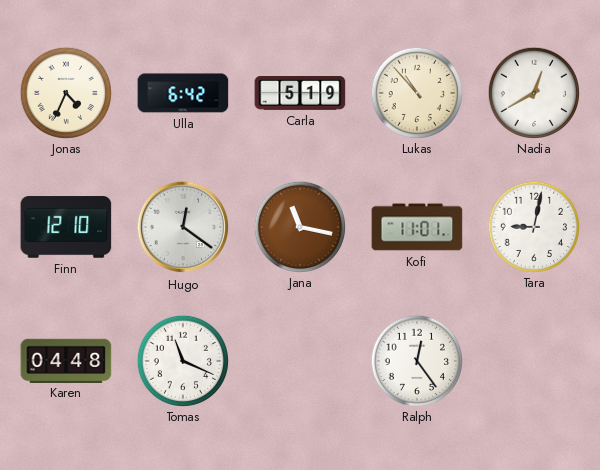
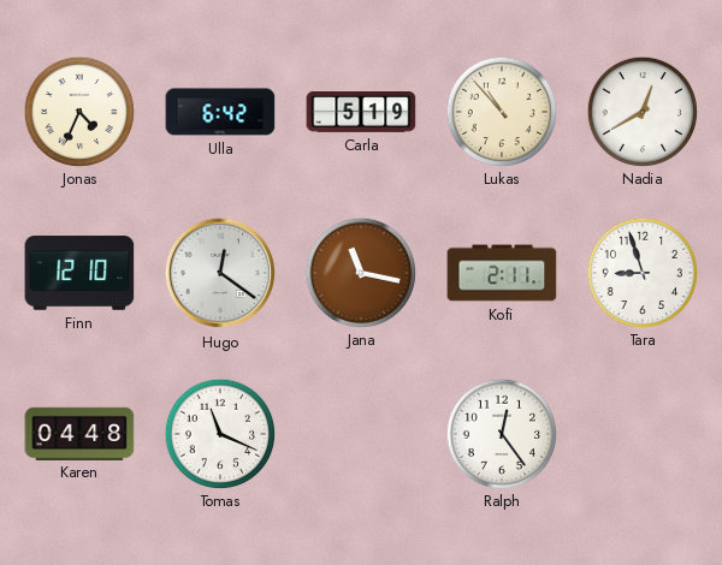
Kofi: 11:01 -> 2:11 (502, 273)
Tara: 9:02 -> 8:57 (641, 272)
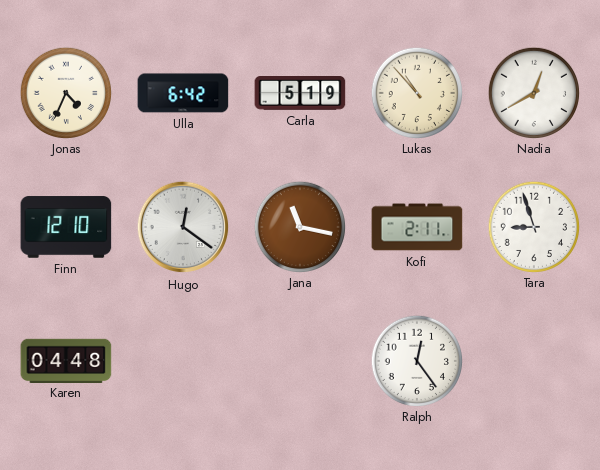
Tomas: 11:19 -> none (219, 433)
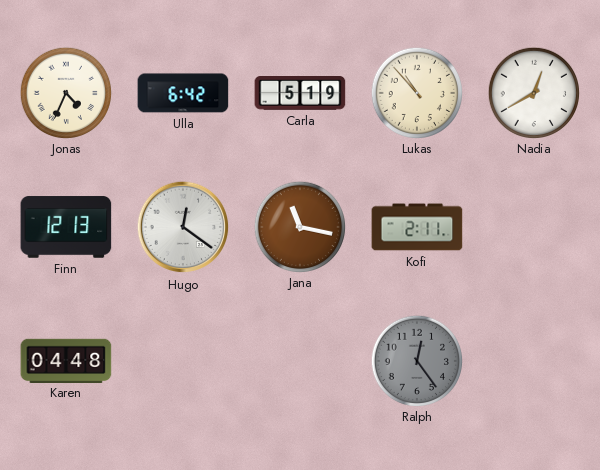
Finn: 12:10 -> 12:13 (66, 227)
Tara: 8:57 -> none (533, 226)
Ralph dial: white -> grey (416, 360)
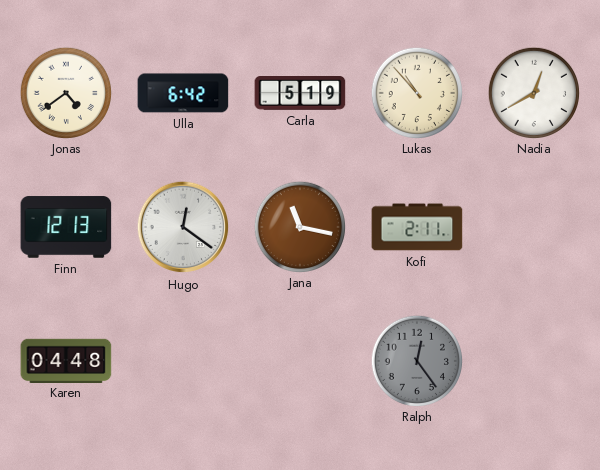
Jonas: 4:34 -> 4:39 (65, 92)
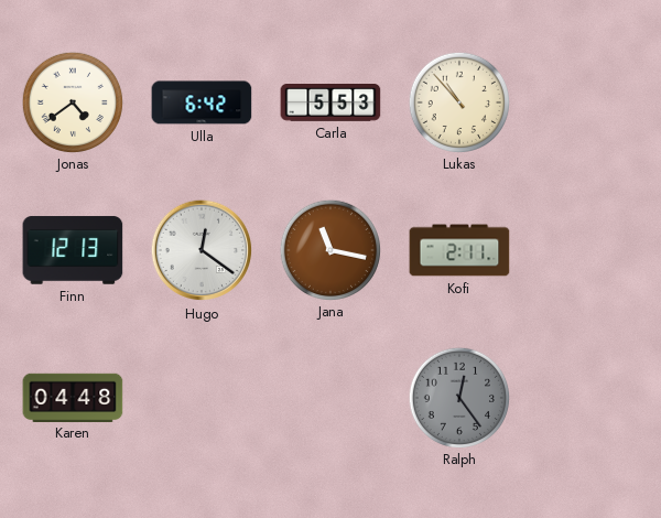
Carla: 5:19 -> 5:53 (330, 104)
Nadia: 12:40 -> none (533, 92)
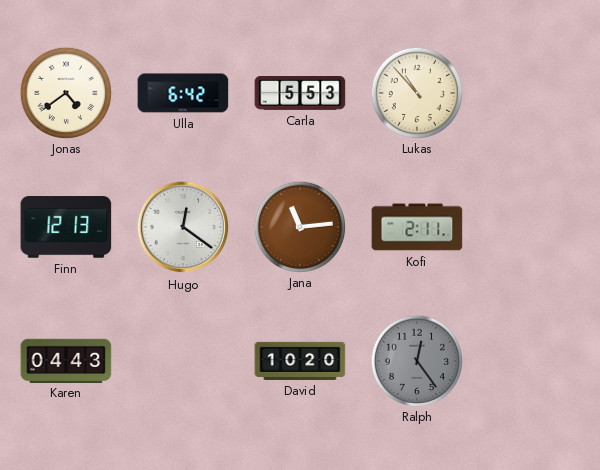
Jana: 11:17 -> 11:14 (299, 226)
Karen: 04:48 -> 04:43 (66, 360)
David: none -> 10:20 (300, 361)
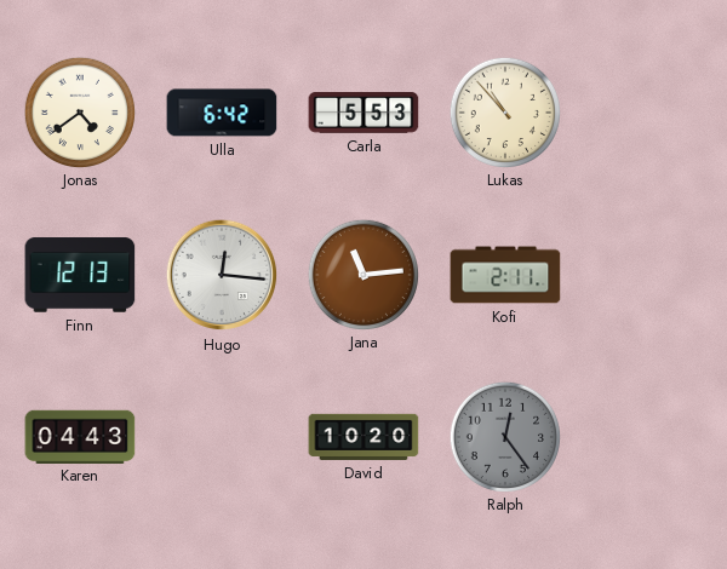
Hugo: 12:21 -> 12:16 (222, 275)
